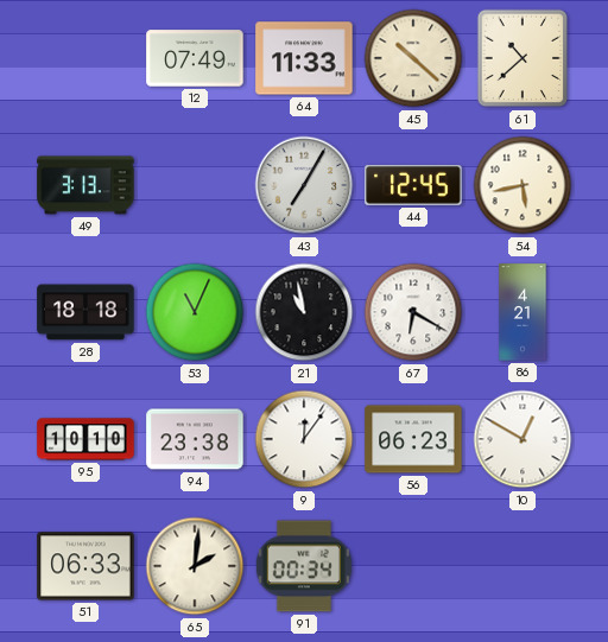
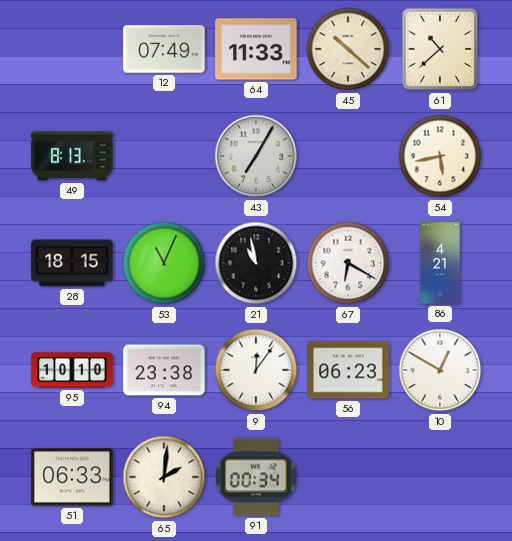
49: 3:13 -> 8:13 (72, 156)
44: 12:45 -> none (413, 185)
28: 18:18 -> 18:15 (72, 263)
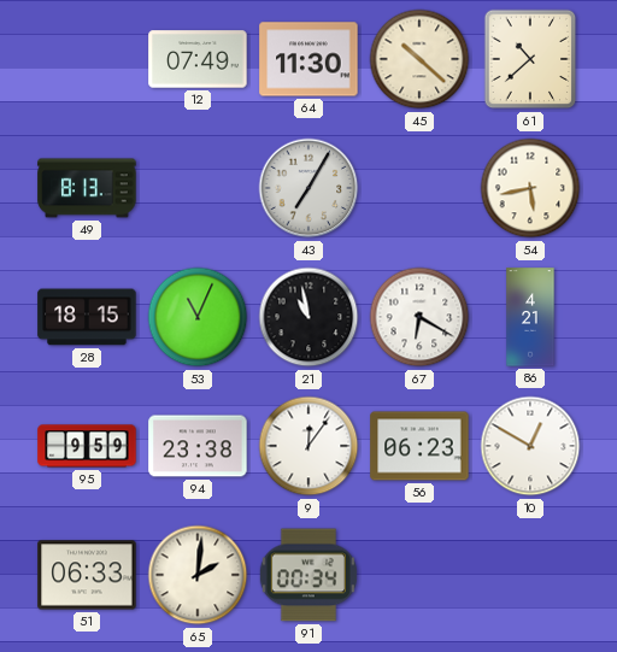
64: 11:33 -> 11:30 (308, 59)
95: 10:10 -> 9:59 (87, 446)
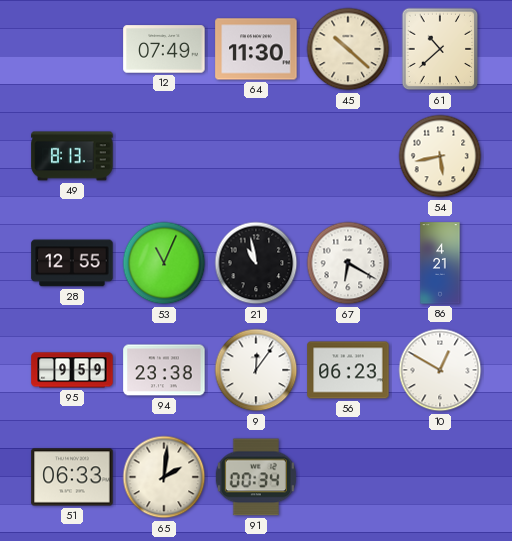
43: 7:05 -> none (308, 188)
28: 18:15 -> 12:55 (72, 263)
